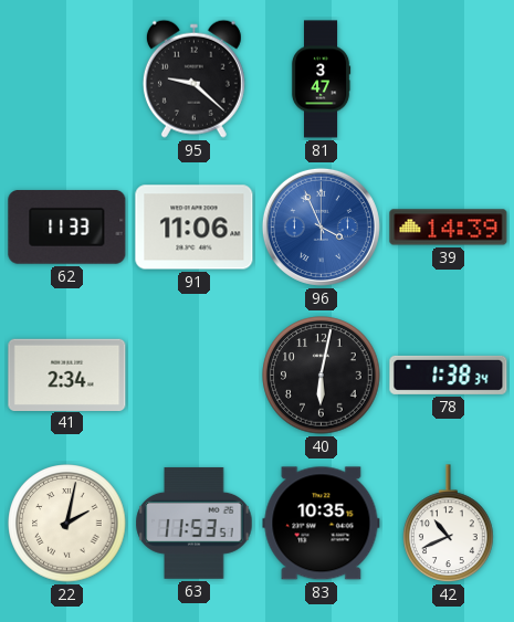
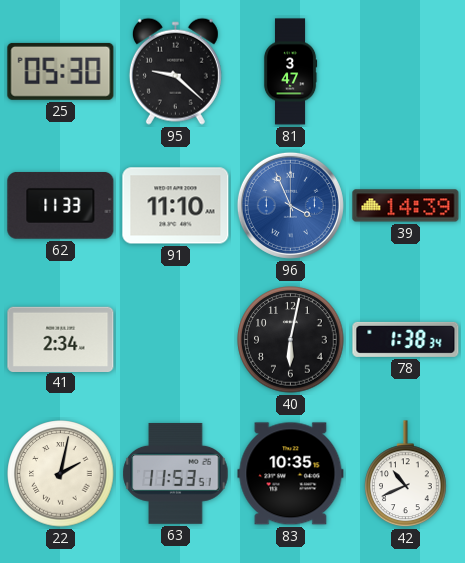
25: none -> 05:30 (61, 71)
91: 11:06 -> 11:10 (176, 206)
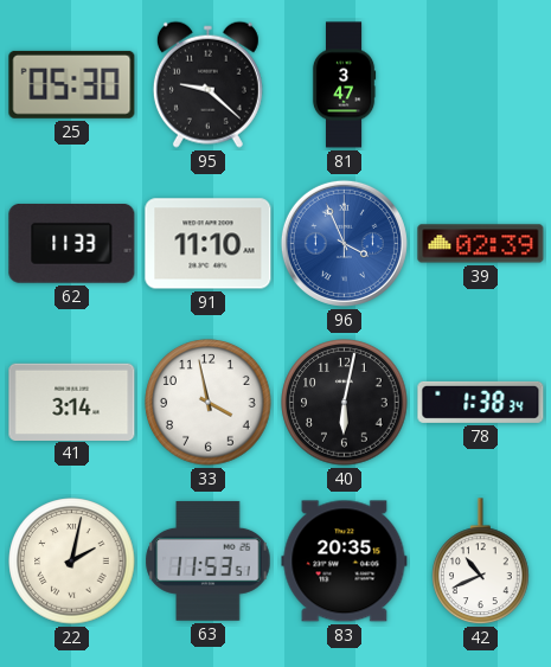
39: 14:39 -> 02:39 (481, 244)
41: 2:34 -> 3:14 (72, 402)
33: none -> 3:58 (209, 403)
83: 10:35 -> 20:35 (345, 562)
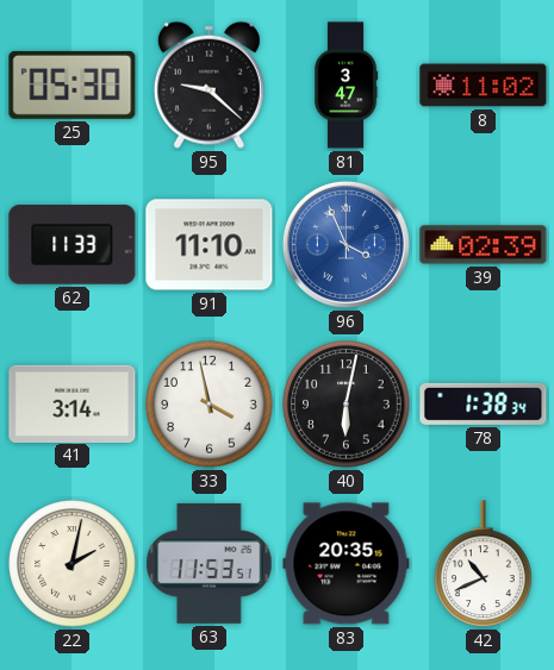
8: none -> 11:02 (484, 86)
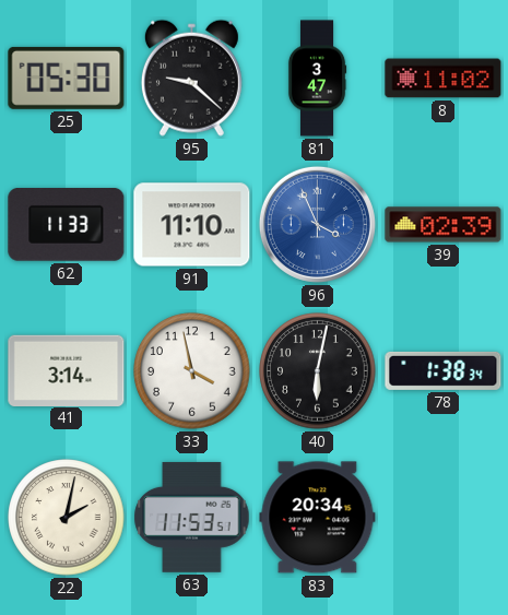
83: 20:35 -> 20:34 (318, 518)
42: 10:41 -> none (484, 564)
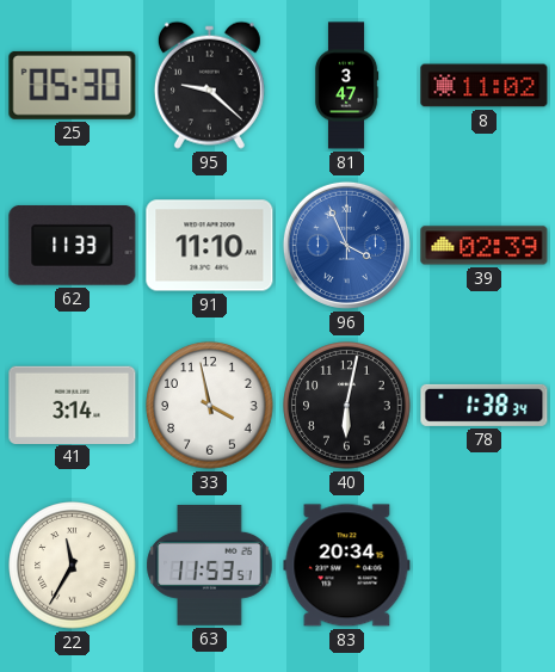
22: 2:02 -> 11:35 (73, 566)
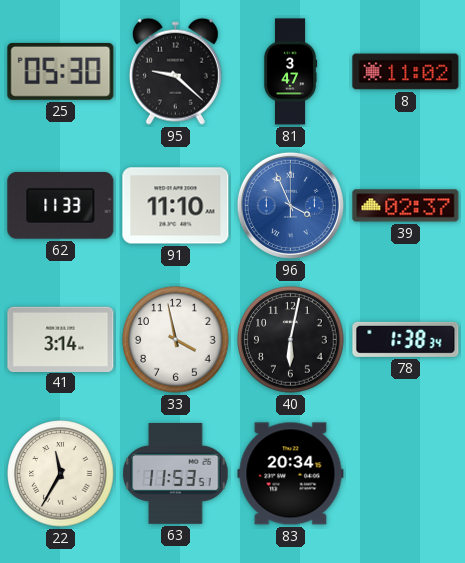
39: 02:39 -> 02:37 (406, 206)
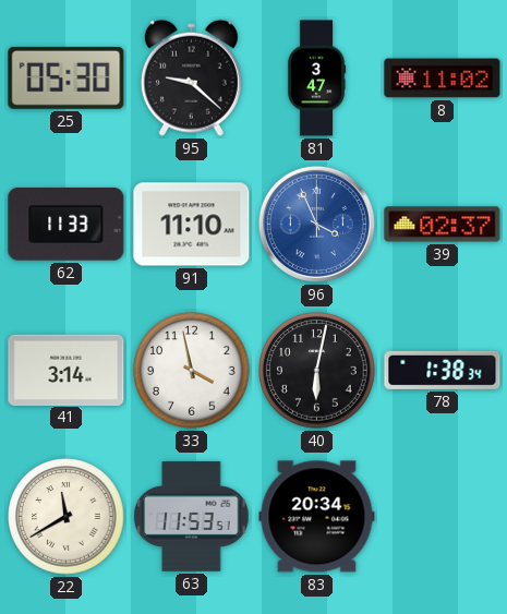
22: 11:35 -> 11:40 (67, 517)
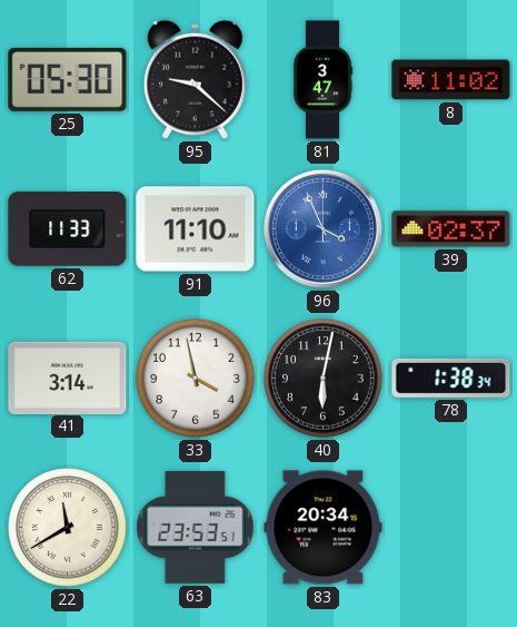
63: 11:53 -> 23:53 (196, 527)
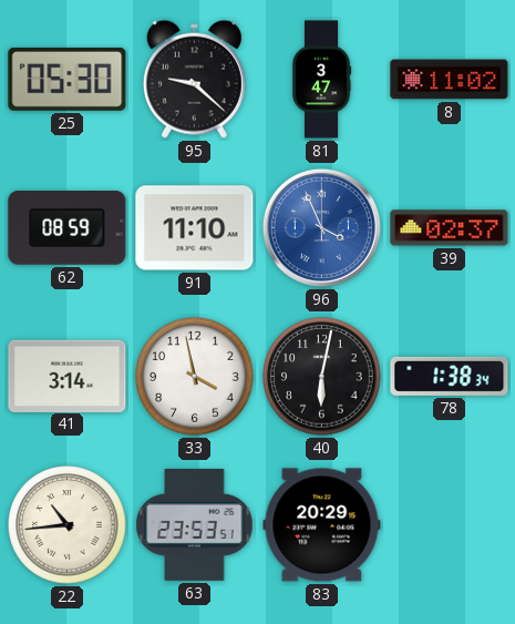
62: 11:33 -> 08:59 (68, 228)
22: 11:40 -> 10:44 (68, 525)
83: 20:34 -> 20:29 (322, 525)
